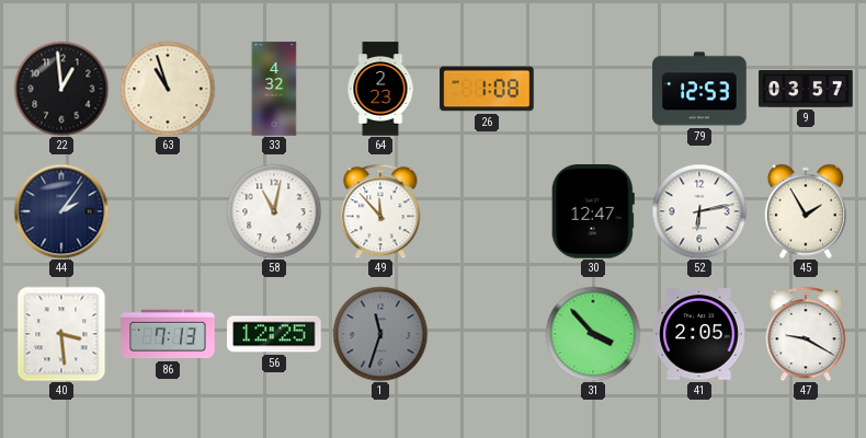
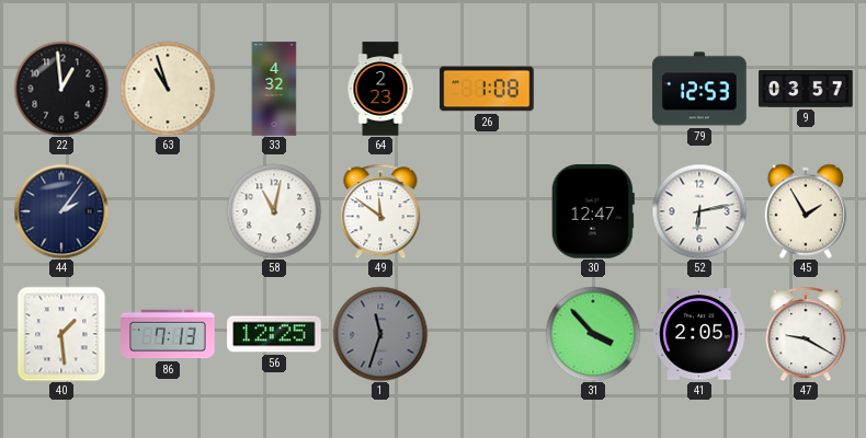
49: 11:53 -> 11:51 (380, 211)
40: 3:29 -> 1:29 (61, 334)
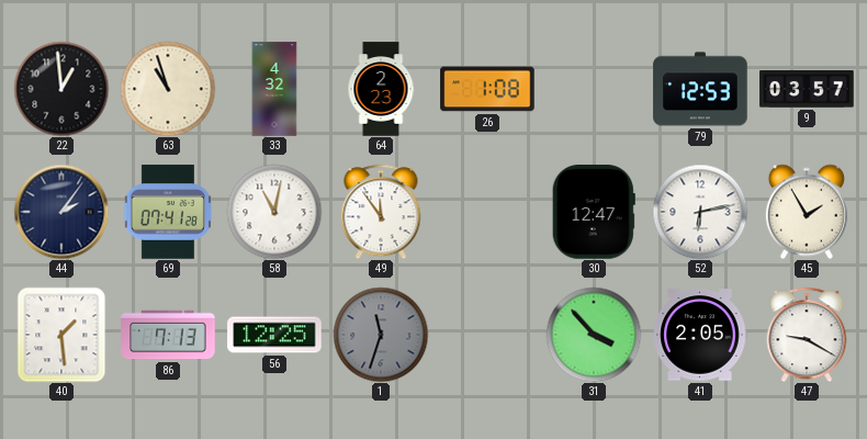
69: none -> 07:41 (168, 212)
49: 11:51 -> 11:54 (381, 212)
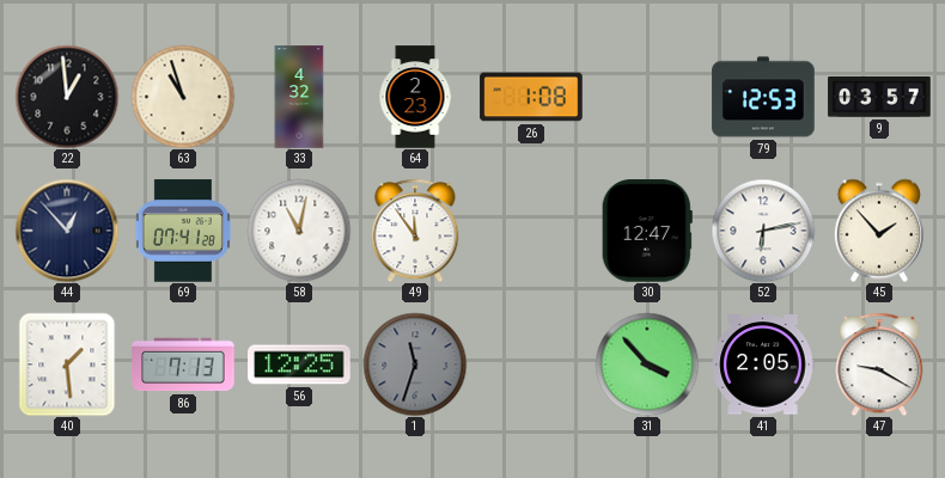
44: 2:06 -> 12:53 (67, 231)
45: 1:55 -> 1:53 (879, 231)
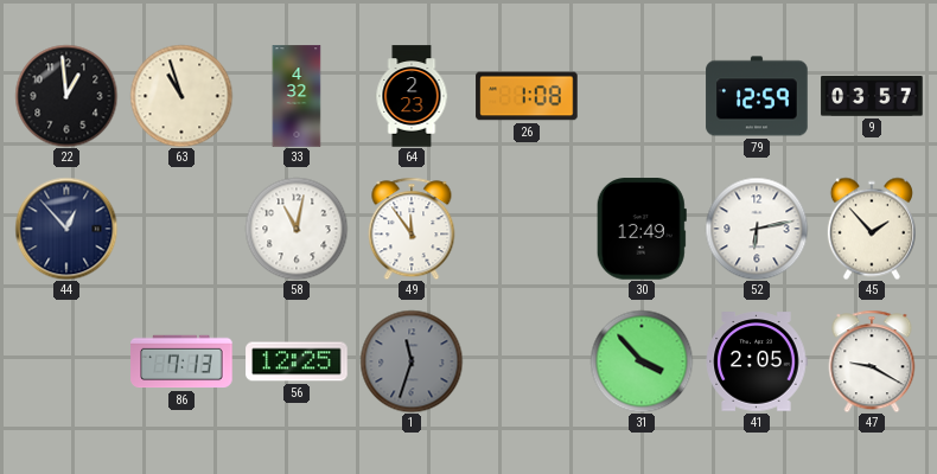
79: 12:53 -> 12:59 (757, 96)
69: 07:41 -> none (183, 231)
30: 12:47 -> 12:49 (642, 229)
40: 1:29 -> none (67, 364)
